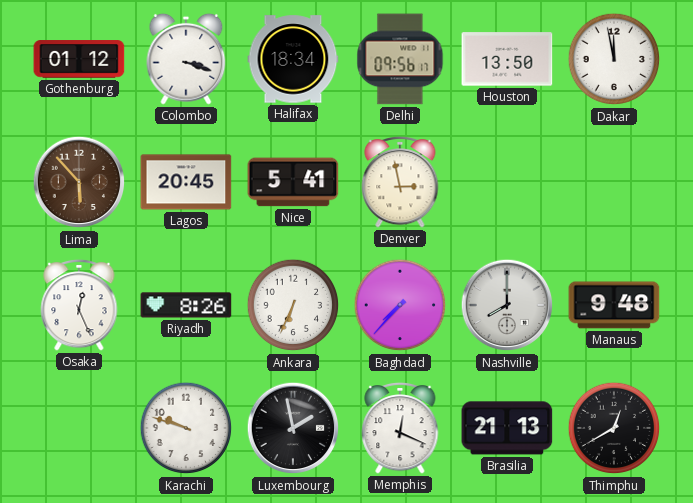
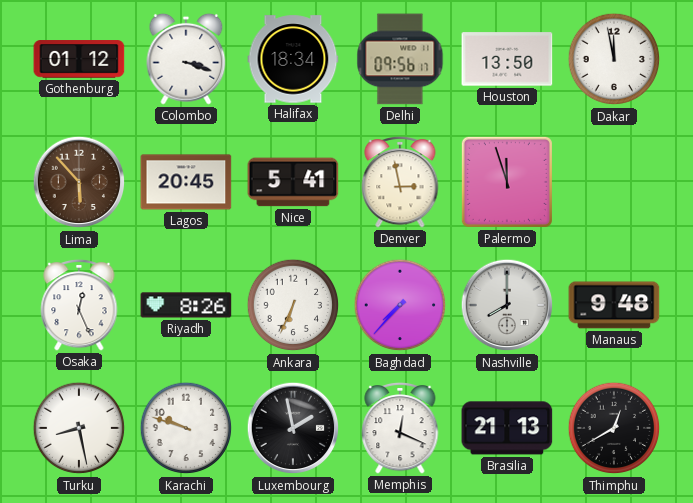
Palermo: none -> 11:57 (507, 182)
Turku: none -> 8:28 (79, 428)
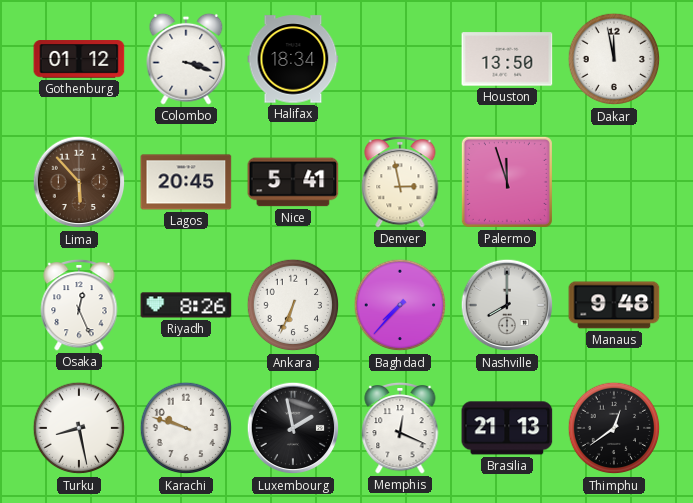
Delhi: 09:56 -> none (400, 59)
Thimphu: 12:40 -> 12:39 (614, 428)
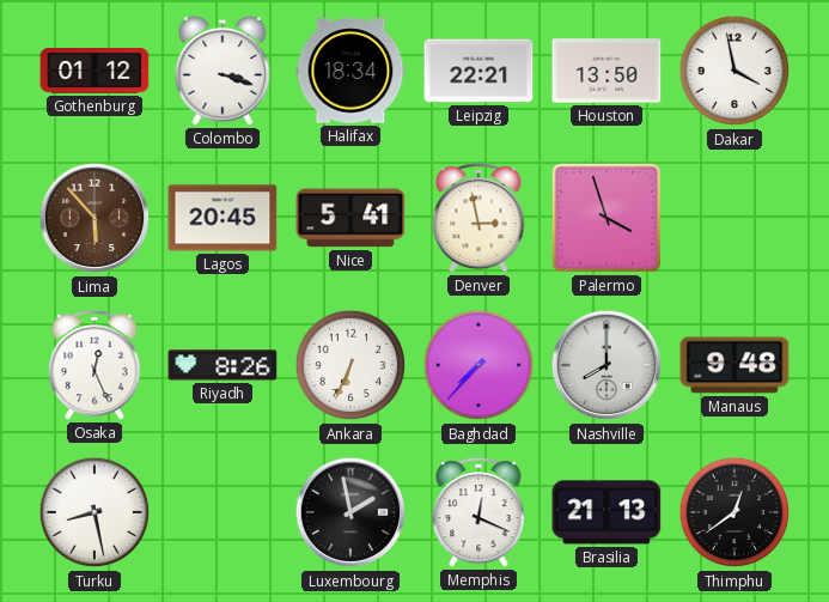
Leipzig: none -> 22:21 (478, 71)
Dakar: 11:58 -> 3:58 (734, 71)
Palermo: 11:57 -> 3:57 (606, 218)
Karachi: 9:48 -> none (186, 428)
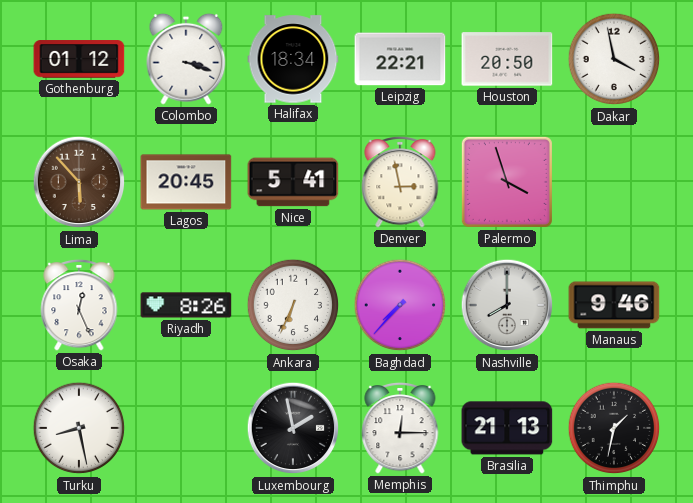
Houston: 13:50 -> 20:50 (507, 59)
Manaus: 9:48 -> 9:46 (614, 305)
Memphis: 12:19 -> 12:15 (400, 428)
Thimphu: 12:39 -> 1:32 (614, 428)
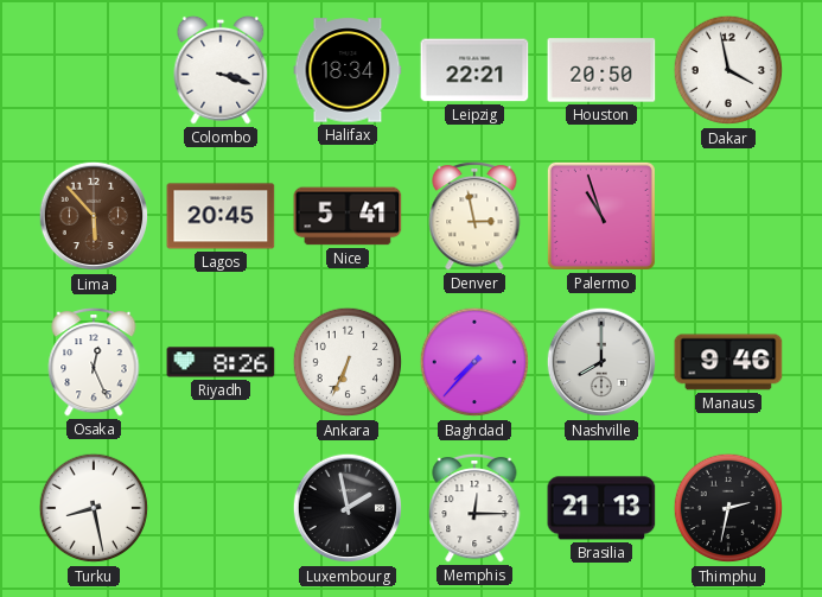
Gothenburg: 01:12 -> none (79, 59)
Palermo: 3:57 -> 10:57 (601, 216)
Thimphu: 1:32 -> 2:32 (728, 508)
